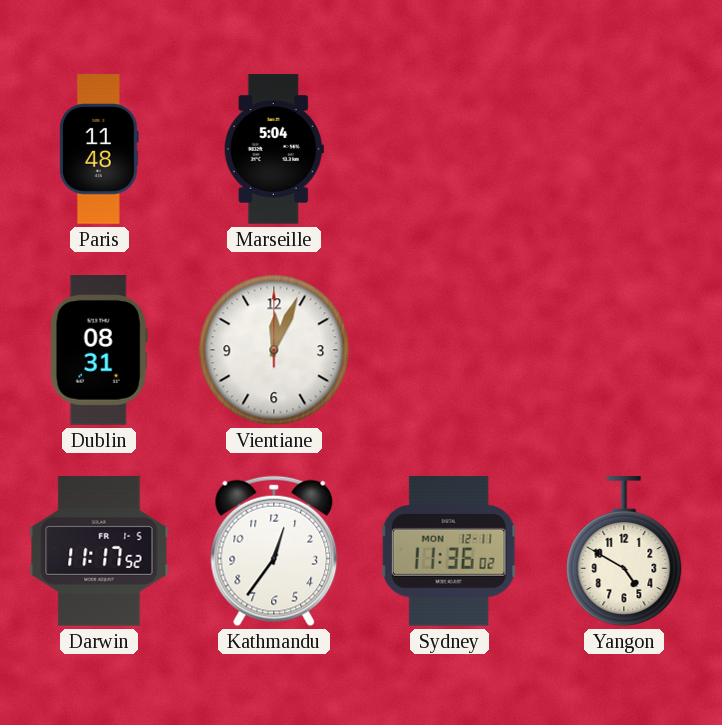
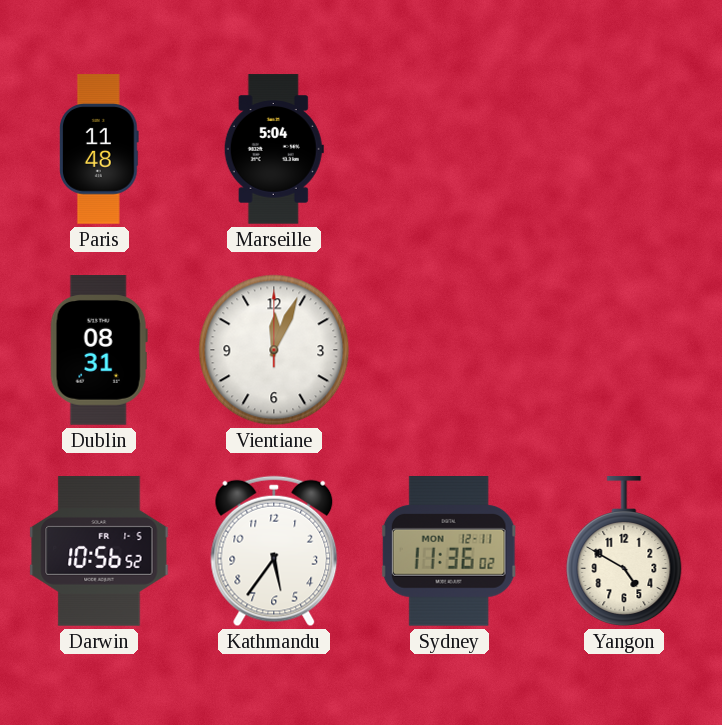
Darwin: 11:17 -> 10:56 (99, 551)
Kathmandu: 12:36 -> 5:36 (274, 551)
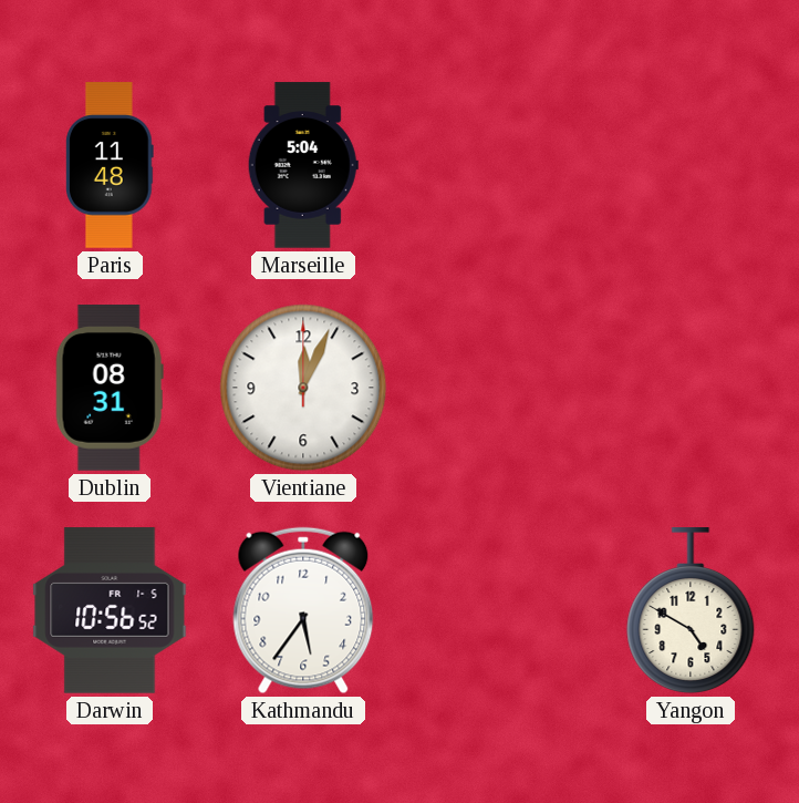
Sydney: 11:36 -> none (449, 552)
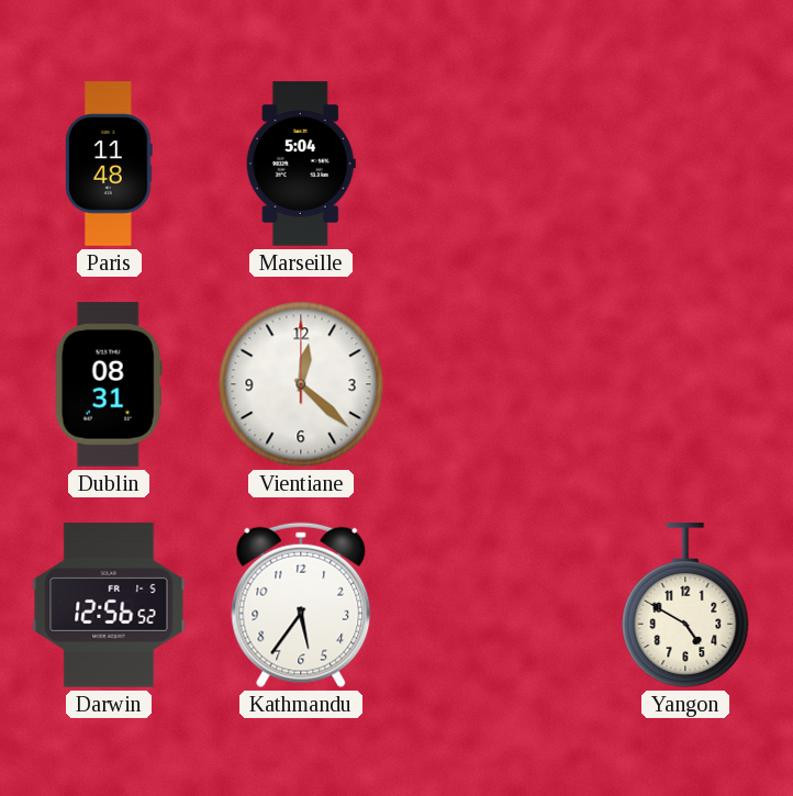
Vientiane: 12:04 -> 12:22 (301, 384)
Darwin: 10:56 -> 12:56 (109, 605)
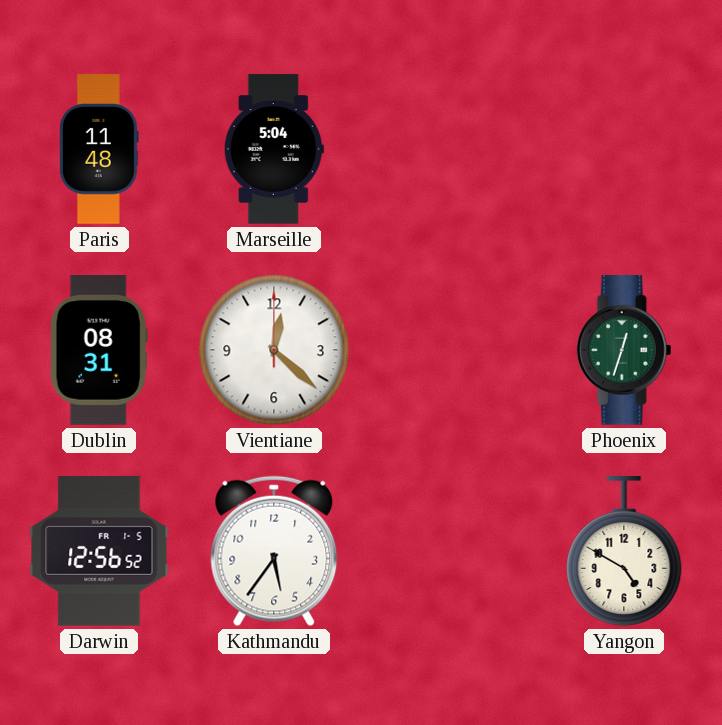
Phoenix: none -> 12:33 (624, 350)
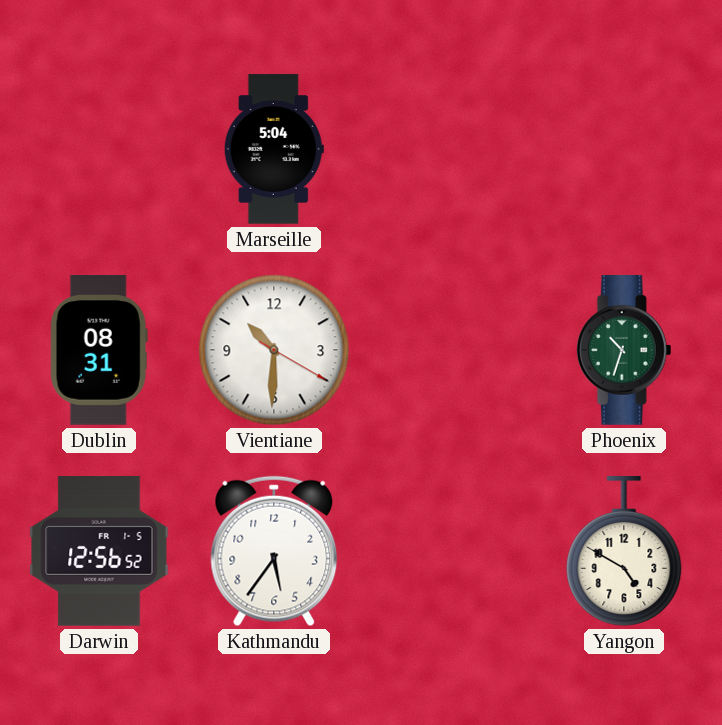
Paris: 11:48 -> none (100, 149)
Vientiane: 12:22 -> 10:30 (274, 350)
Phoenix: 12:33 -> 10:33 (624, 350)
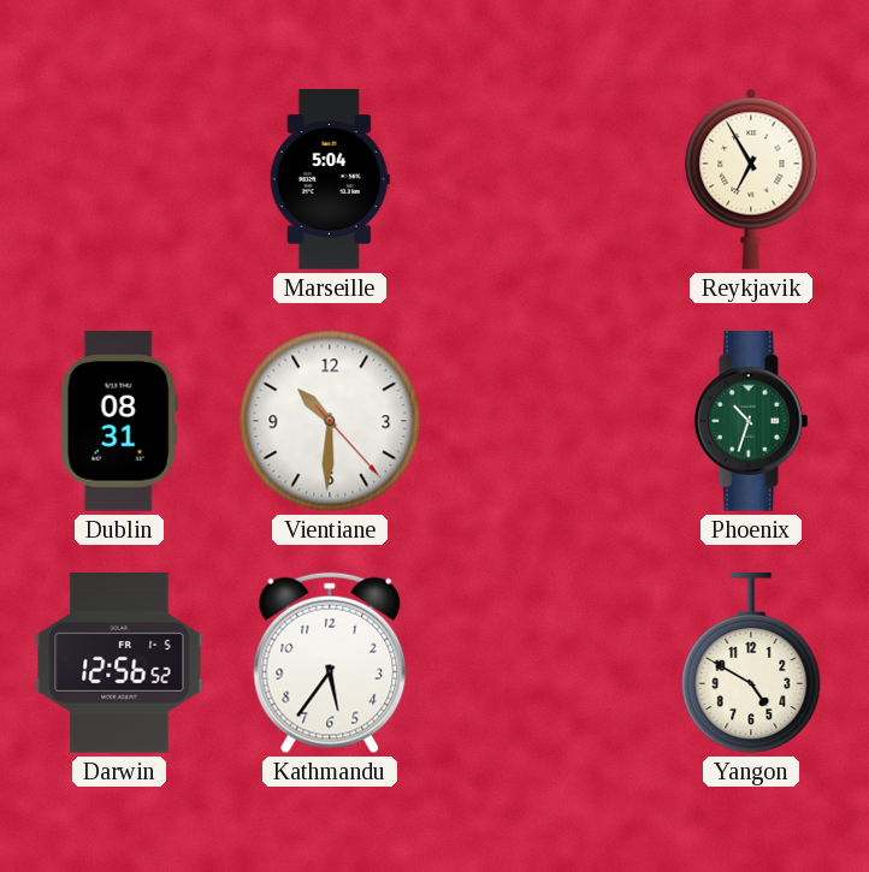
Reykjavik: none -> 6:55 (751, 179)
Vientiane: 10:30:20 -> 10:30:23 (330, 421)
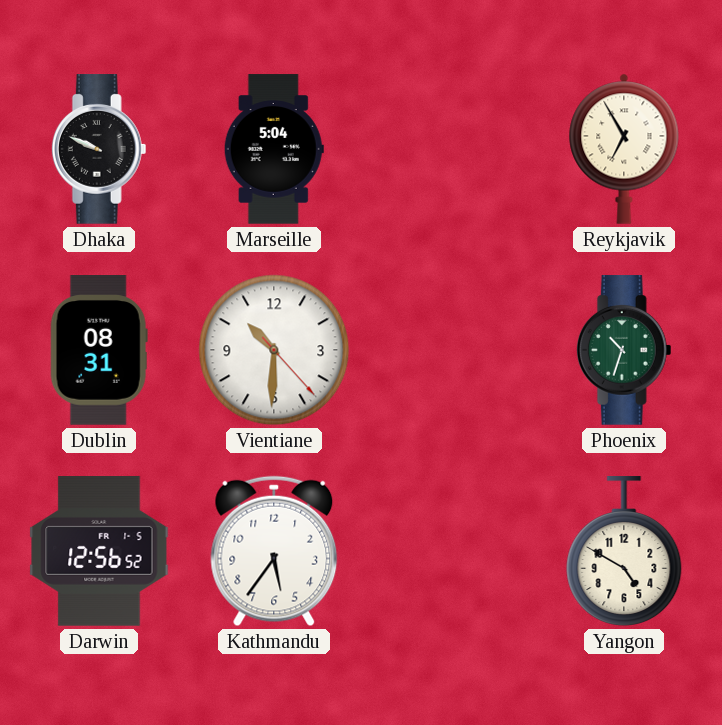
Dhaka: none -> 9:49 (99, 149)
